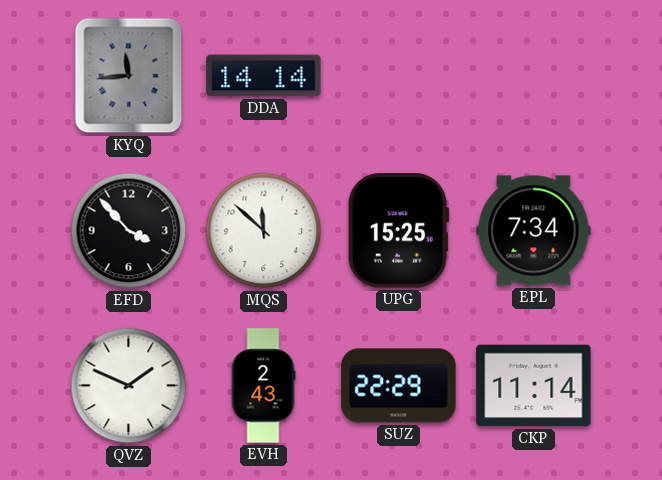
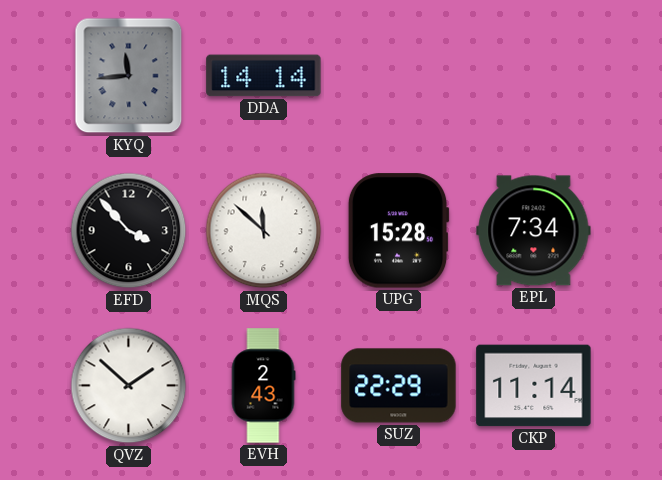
UPG: 15:25 -> 15:28 (398, 231)
QVZ: 1:49 -> 1:52 (129, 386)
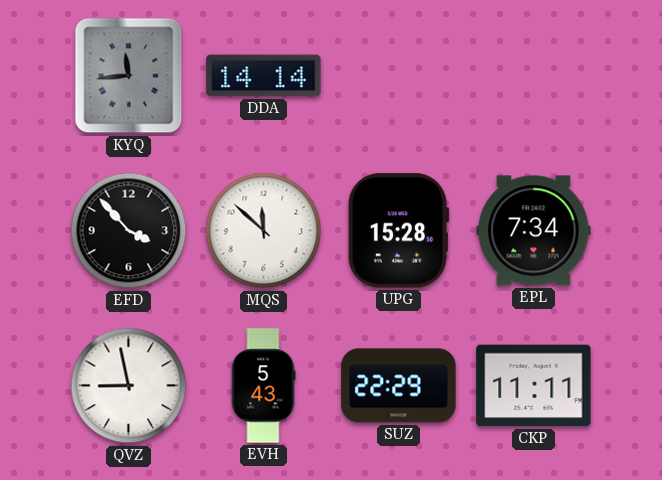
QVZ: 1:52 -> 8:58 (129, 386)
EVH: 2:43 -> 5:43 (263, 386)
CKP: 11:14 -> 11:11 (534, 386)
